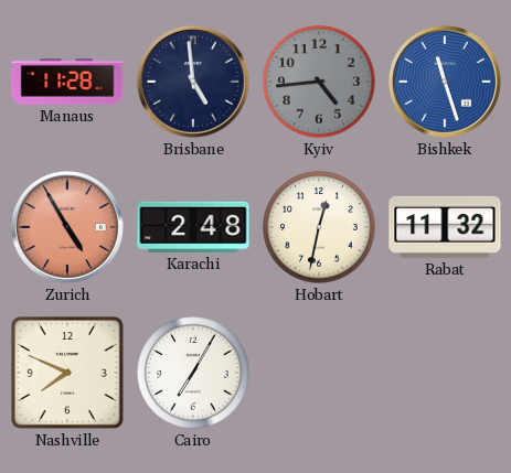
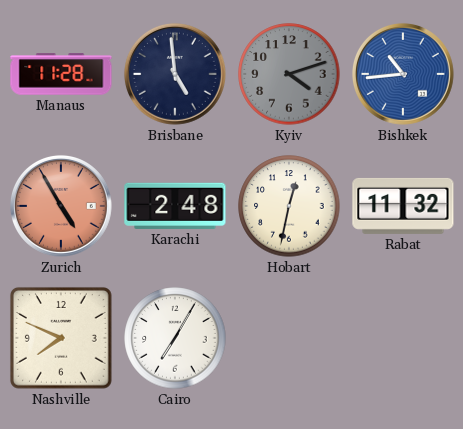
Kyiv: 4:44 -> 4:12 (289, 74)
Bishkek: 11:27 -> 10:44 (403, 74)
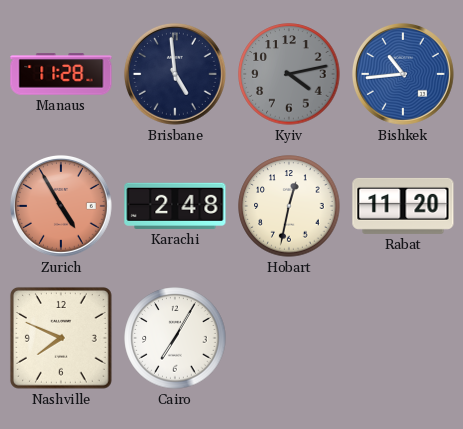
Kyiv: 4:12 -> 4:13 (289, 74)
Rabat: 11:32 -> 11:20 (403, 206)
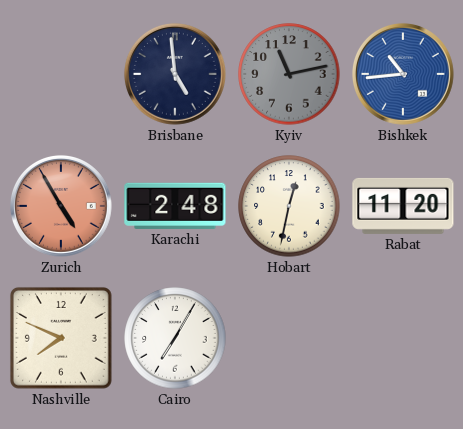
Manaus: 11:28 -> none (61, 74)
Kyiv: 4:13 -> 11:13 (289, 74)
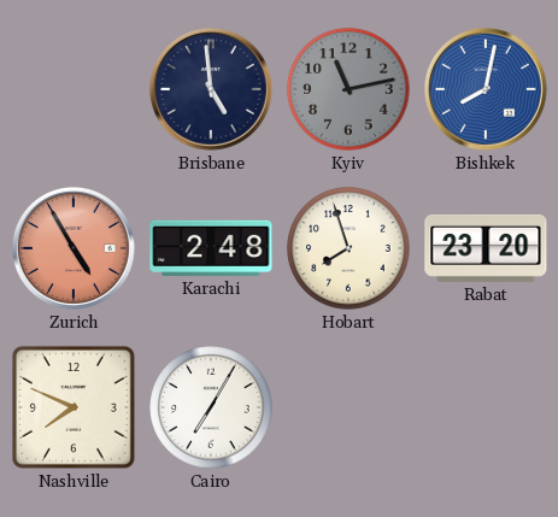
Bishkek: 10:44 -> 8:02 (486, 89)
Hobart: 12:32 -> 7:57 (348, 248)
Rabat: 11:20 -> 23:20 (486, 248)
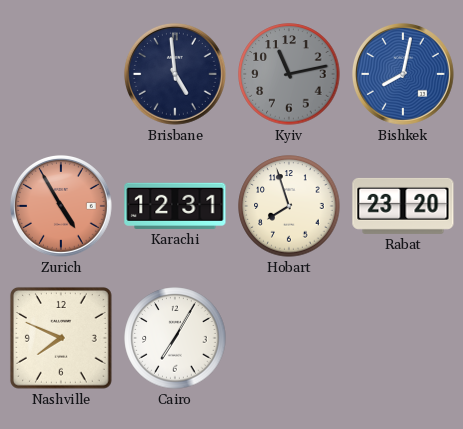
Karachi: 2:48 -> 12:31 (175, 206)
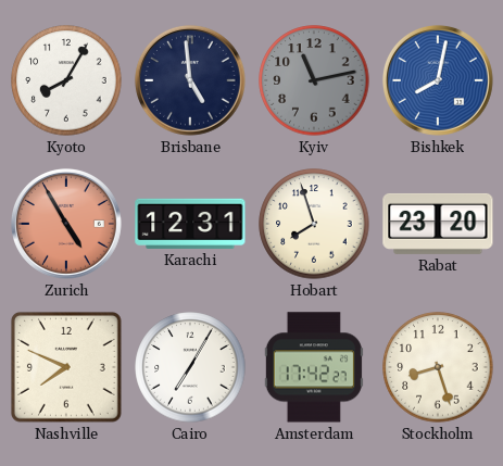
Kyoto: none -> 8:05 (66, 80)
Amsterdam: none -> 17:42 (314, 367)
Stockholm: none -> 8:27 (438, 367)
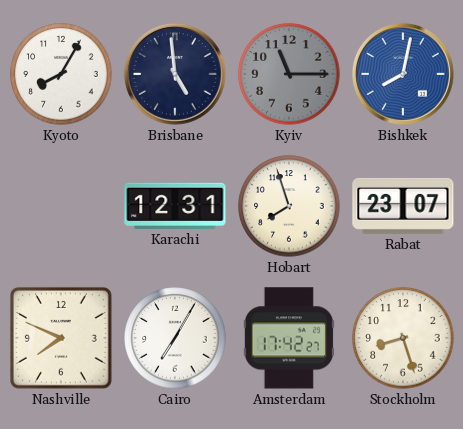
Kyiv: 11:13 -> 11:15 (289, 74)
Zurich: 4:55 -> none (66, 224)
Rabat: 23:20 -> 23:07 (403, 206)
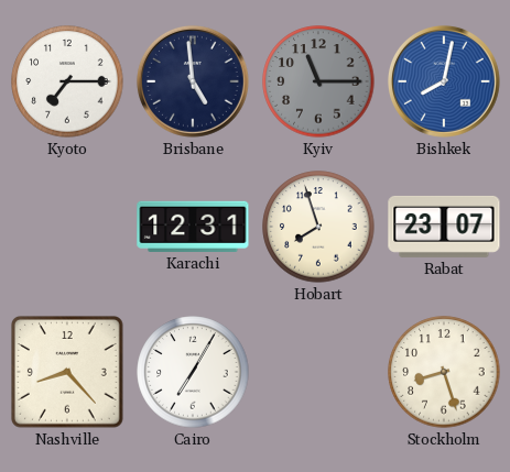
Kyoto: 8:05 -> 7:15 (67, 81)
Nashville: 7:49 -> 8:23 (67, 372)
Amsterdam: 17:42 -> none (289, 338)
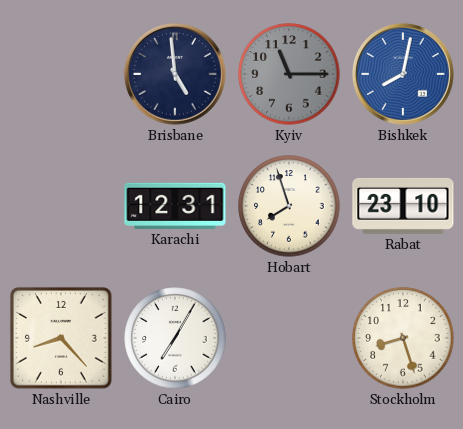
Kyoto: 7:15 -> none (67, 81)
Rabat: 23:07 -> 23:10 (403, 206)
